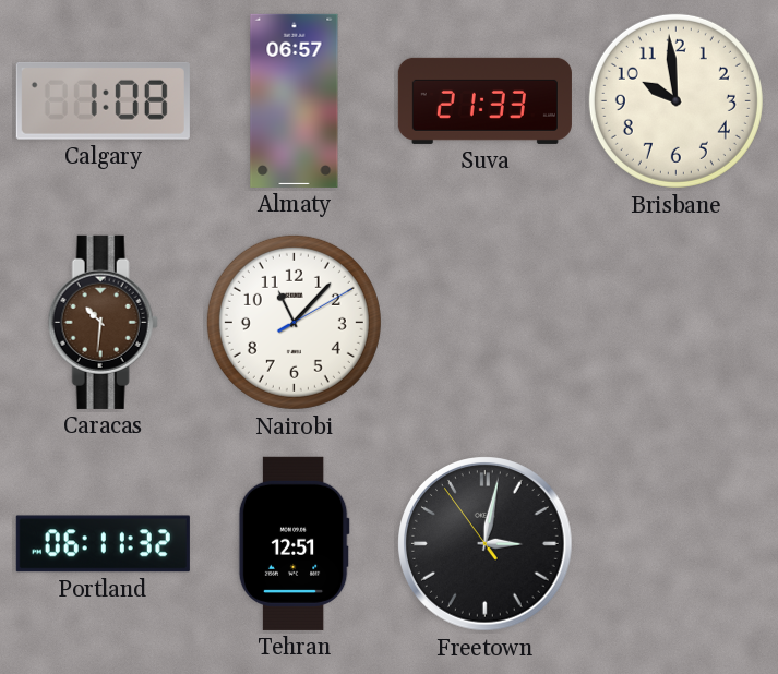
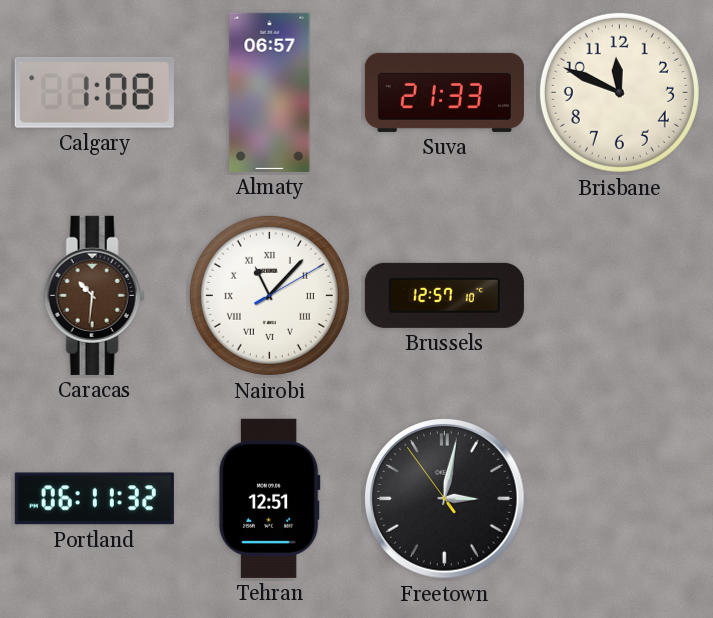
Brisbane: 9:59 -> 11:49 (619, 92)
Nairobi numerals: Arabic -> Roman (269, 295)
Brussels: none -> 12:57 (444, 295)
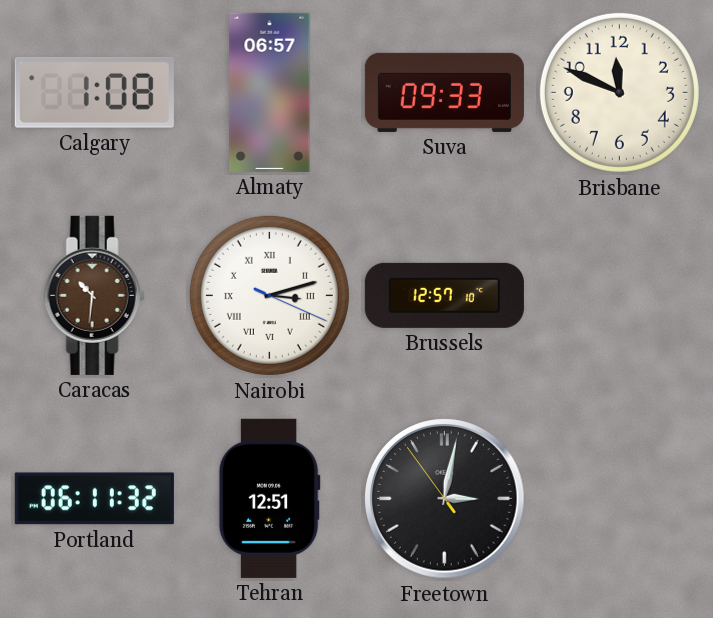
Suva: 21:33 -> 09:33 (444, 92)
Nairobi: 11:07 -> 3:12 (269, 295)
